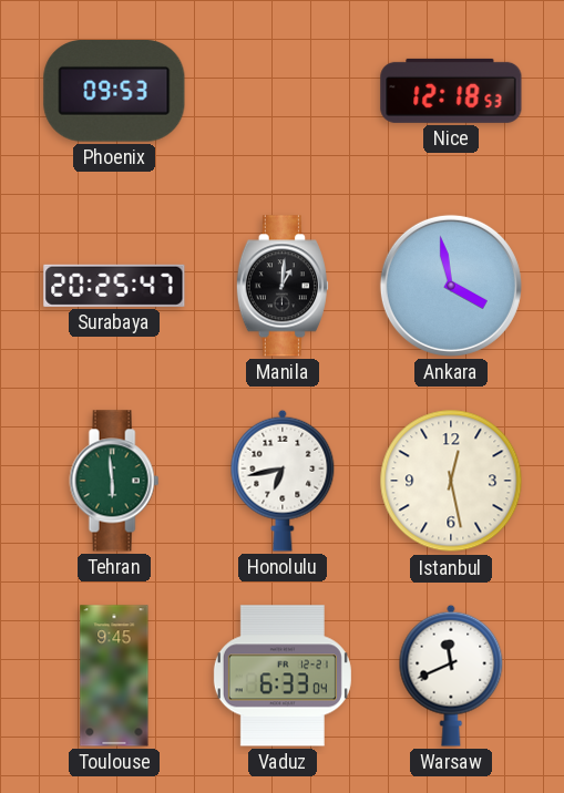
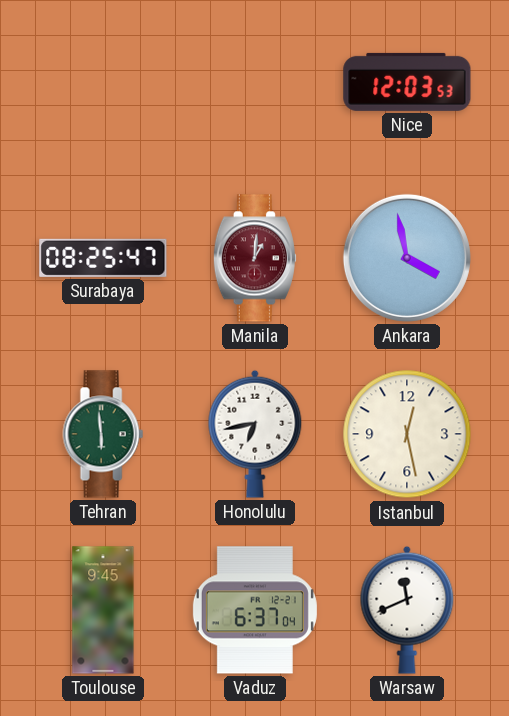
Phoenix: 09:53 -> none (114, 91)
Nice: 12:18 -> 12:03 (407, 82)
Surabaya: 20:25 -> 08:25 (103, 258)
Manila dial: black -> burgundy (255, 258)
Vaduz: 6:33 -> 6:37 (255, 610)
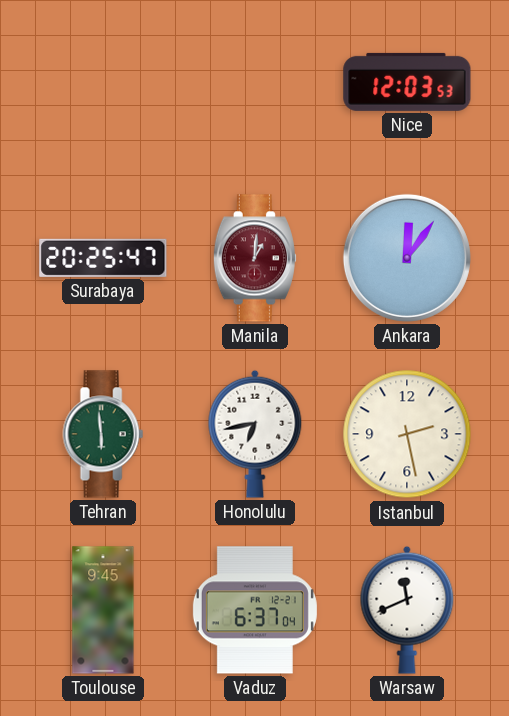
Surabaya: 08:25 -> 20:25 (103, 258)
Ankara: 3:58 -> 12:06 (407, 258)
Istanbul: 12:28 -> 2:28 (407, 434)
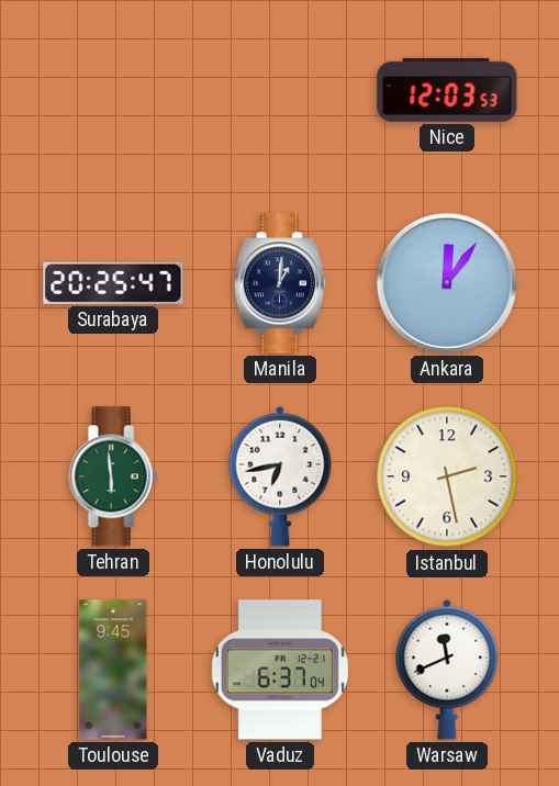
Manila dial: burgundy -> navy (280, 283)
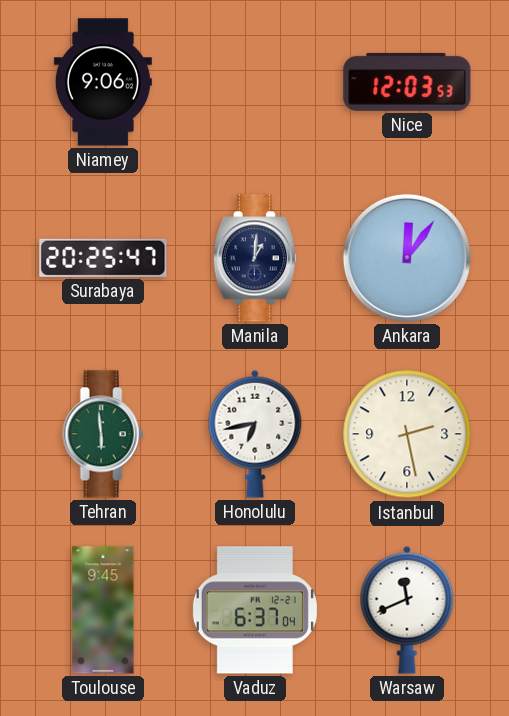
Niamey: none -> 9:06 (103, 82)
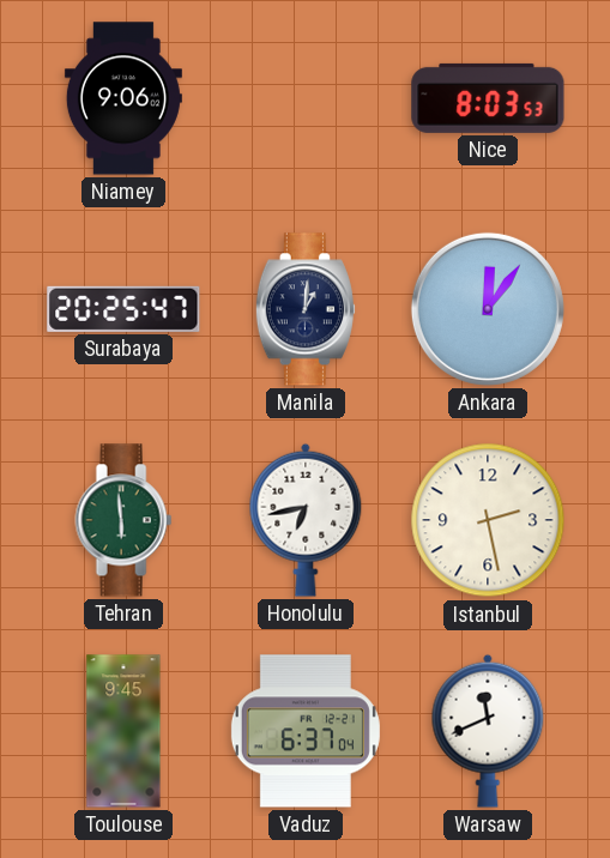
Nice: 12:03 -> 8:03 (488, 98)
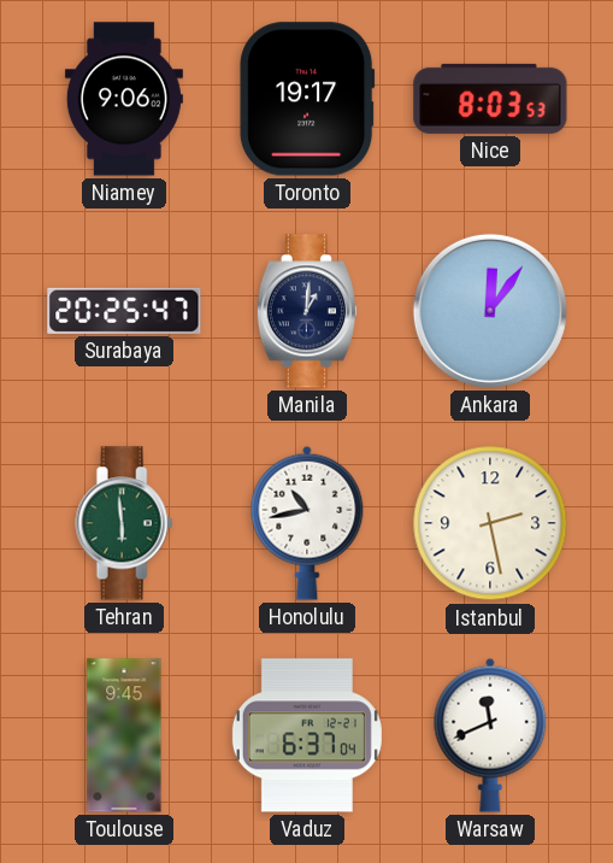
Toronto: none -> 19:17 (307, 99)
Honolulu: 6:43 -> 10:43 (307, 523)
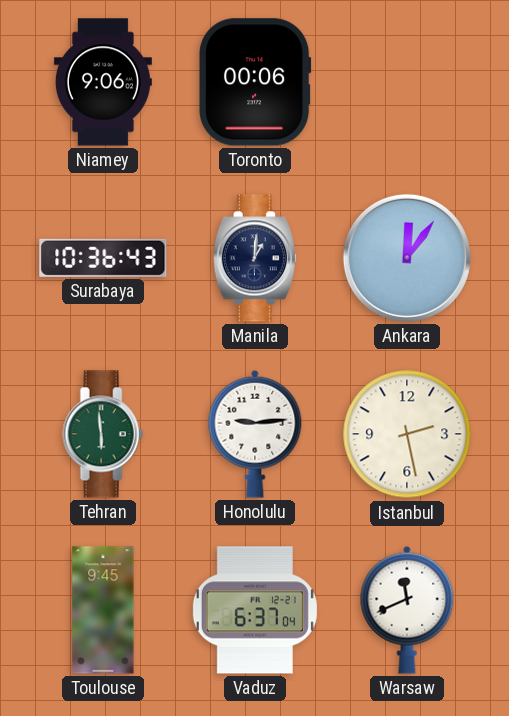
Toronto: 19:17 -> 00:06 (255, 82)
Nice: 8:03 -> none (490, 99)
Surabaya: 20:25 -> 10:36 (103, 258)
Honolulu: 10:43 -> 9:14 (255, 434)
